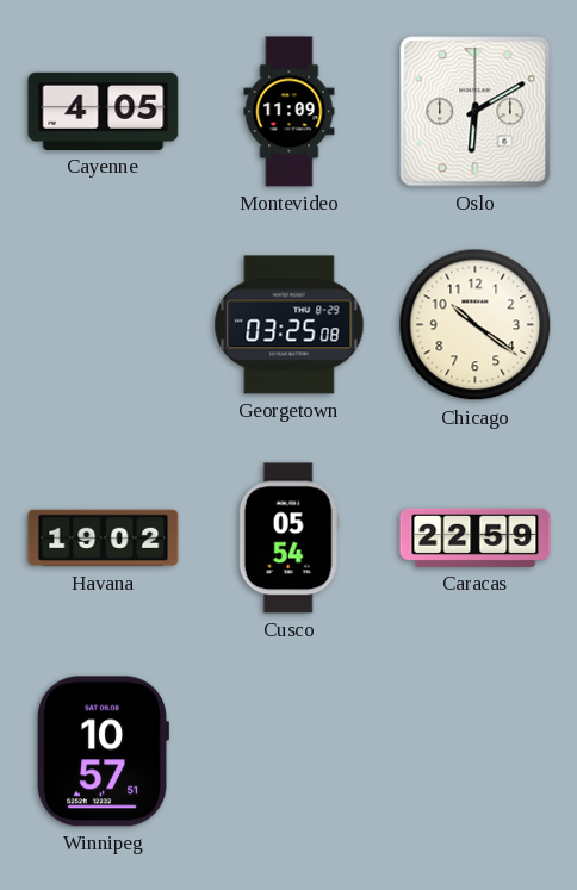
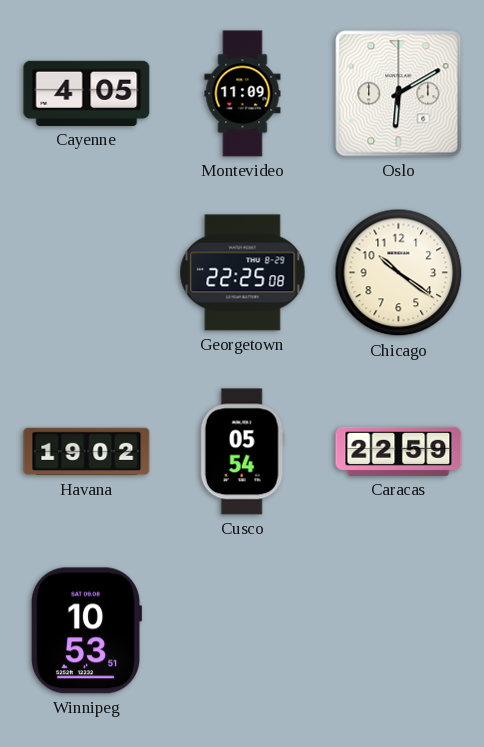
Georgetown: 03:25 -> 22:25 (243, 273)
Winnipeg: 10:57 -> 10:53 (85, 631)
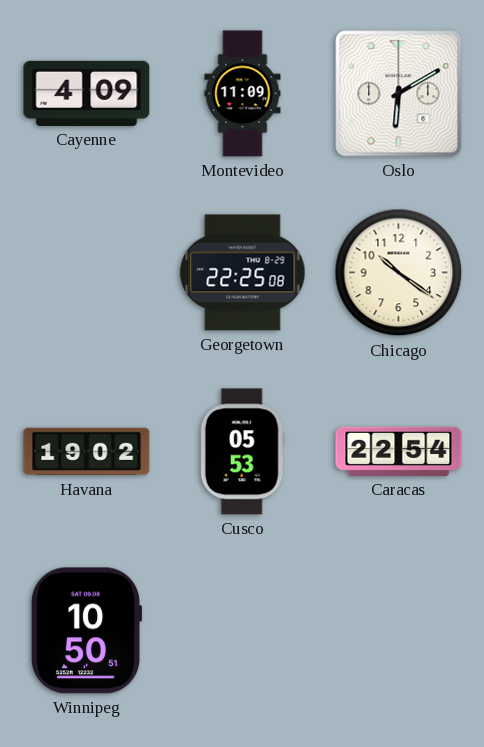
Cayenne: 4:05 -> 4:09 (87, 93)
Cusco: 05:54 -> 05:53 (242, 452)
Caracas: 22:59 -> 22:54 (399, 451)
Winnipeg: 10:53 -> 10:50 (85, 631)
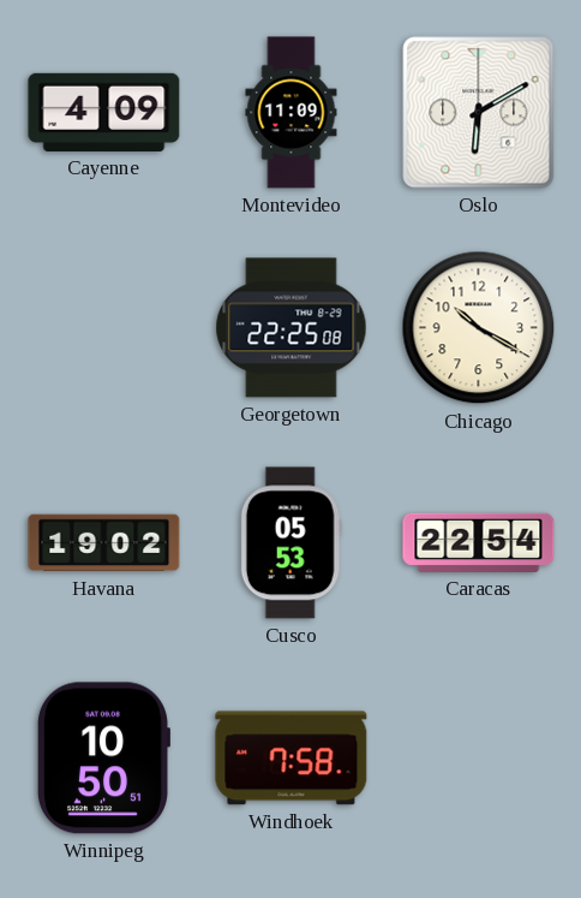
Chicago: 10:21 -> 10:20 (479, 328)
Windhoek: none -> 7:58 (292, 759)
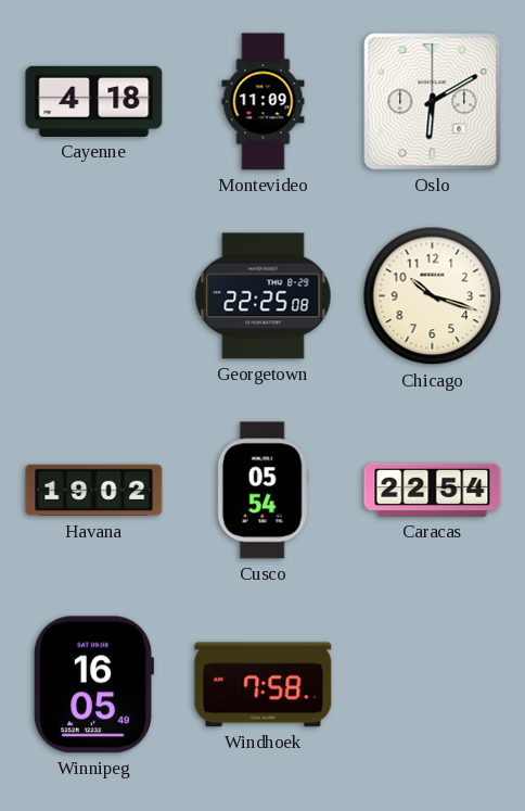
Cayenne: 4:09 -> 4:18 (94, 101)
Chicago: 10:20 -> 10:18 (433, 296)
Cusco: 05:53 -> 05:54 (262, 491)
Winnipeg: 10:50 -> 16:05 (92, 685)
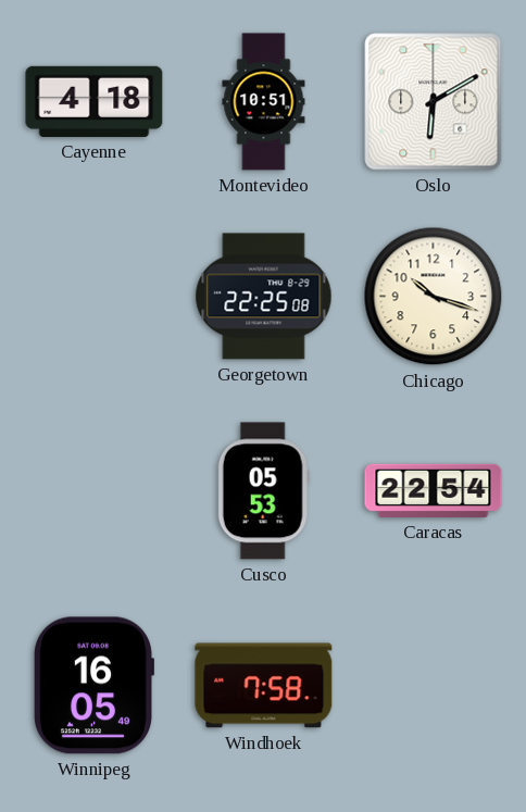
Montevideo: 11:09 -> 10:51 (264, 102)
Havana: 19:02 -> none (94, 491)
Cusco: 05:54 -> 05:53 (263, 491)
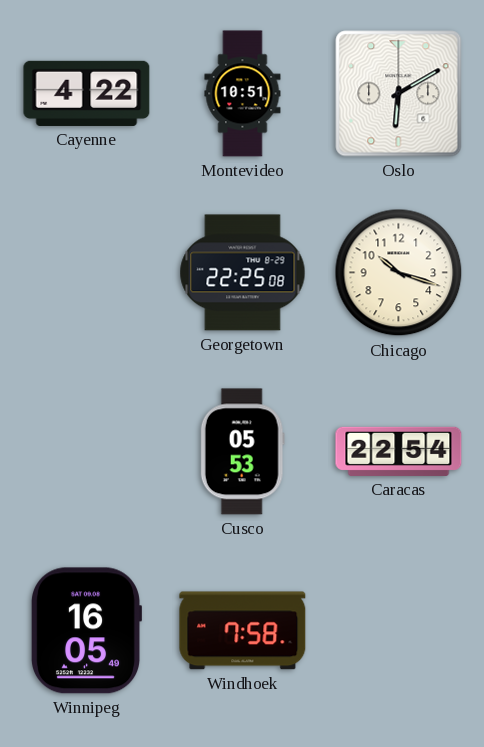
Cayenne: 4:18 -> 4:22 (87, 93)
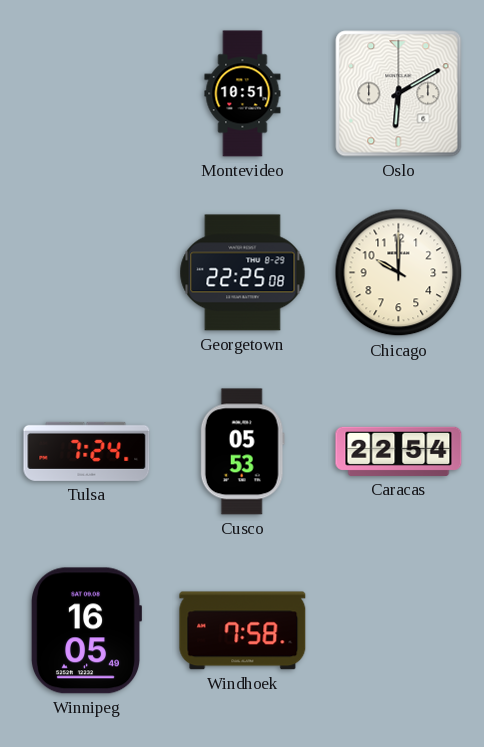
Cayenne: 4:22 -> none (87, 93)
Chicago: 10:18 -> 10:00 (399, 273)
Tulsa: none -> 7:24 (87, 451)
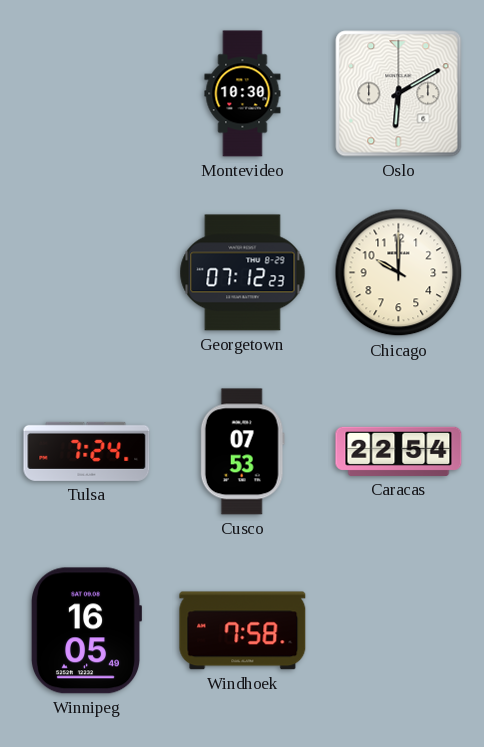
Montevideo: 10:51 -> 10:30 (243, 94)
Georgetown: 22:25 -> 07:12 (243, 273)
Cusco: 05:53 -> 07:53 (242, 452)
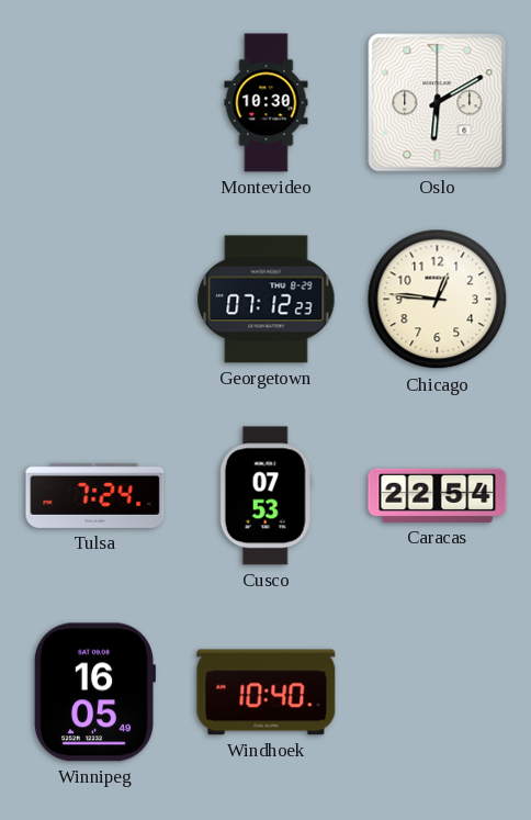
Chicago: 10:00 -> 12:46 (438, 300)
Windhoek: 7:58 -> 10:40 (267, 693)
